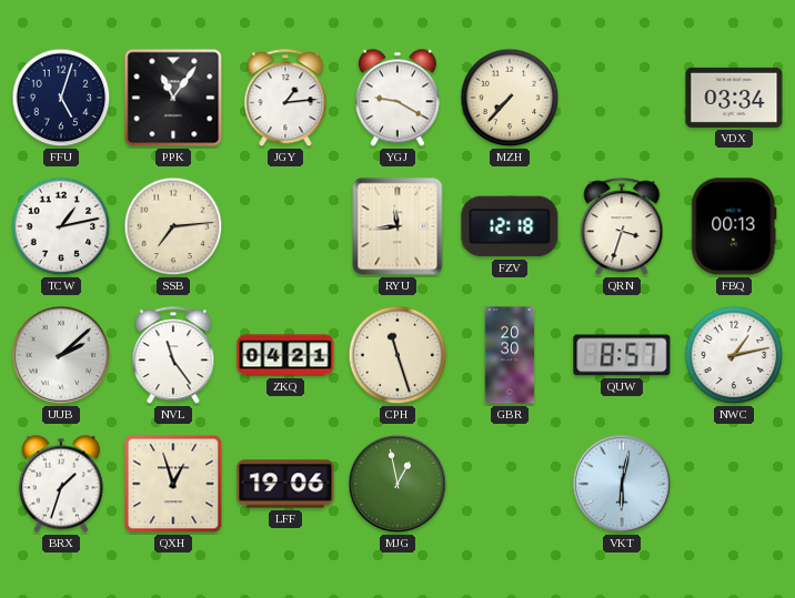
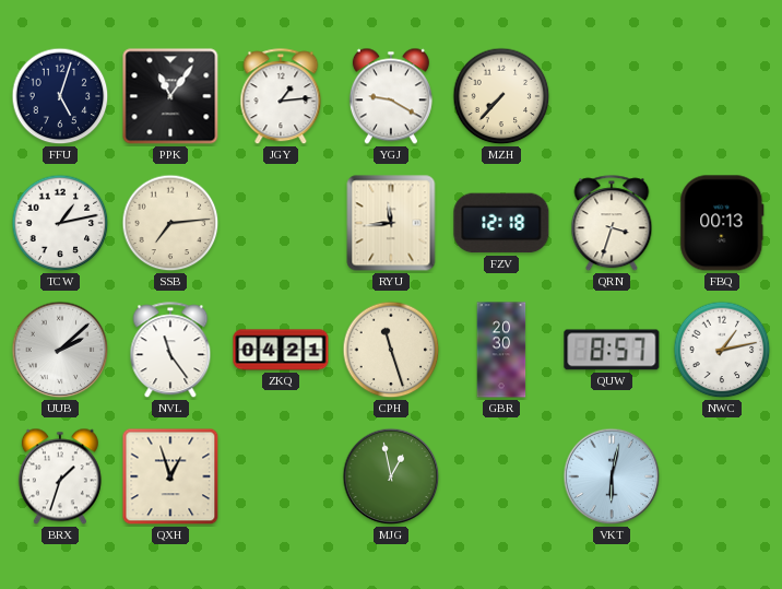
VDX: 03:34 -> none (734, 98)
LFF: 19:06 -> none (285, 484)
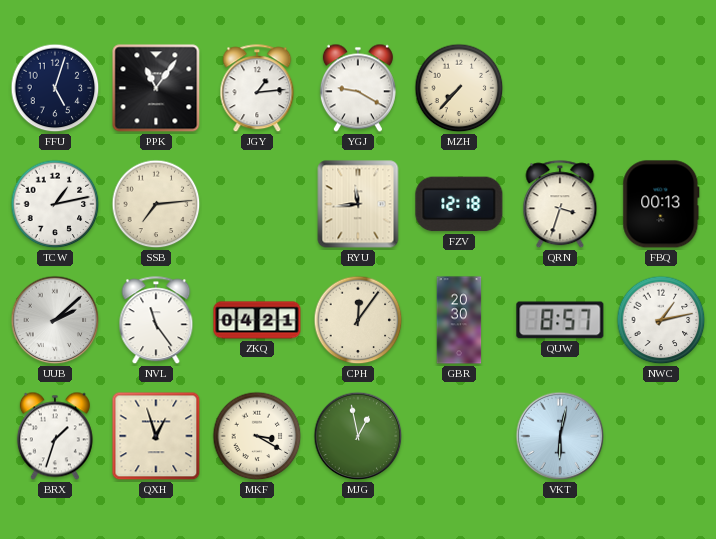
CPH: 11:27 -> 12:06 (358, 320)
MKF: none -> 3:20 (257, 436)
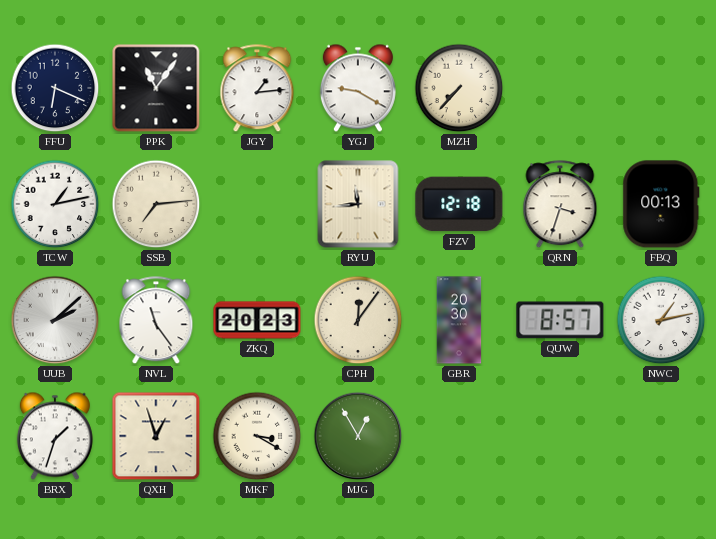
FFU: 5:03 -> 6:19 (55, 88)
ZKQ: 04:21 -> 20:23 (257, 320)
MJG: 12:58 -> 12:55 (358, 436)
VKT: 6:02 -> none (560, 436)
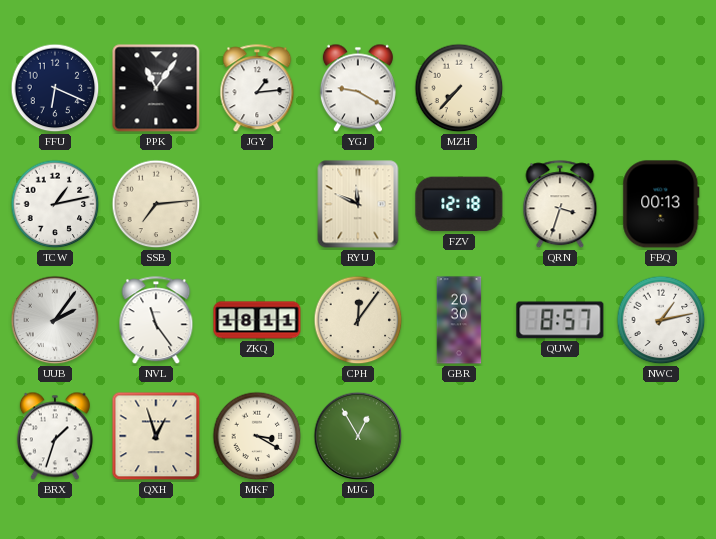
RYU: 11:44 -> 11:49 (358, 204)
UUB: 2:08 -> 2:06 (55, 320)
ZKQ: 20:23 -> 18:11 (257, 320)
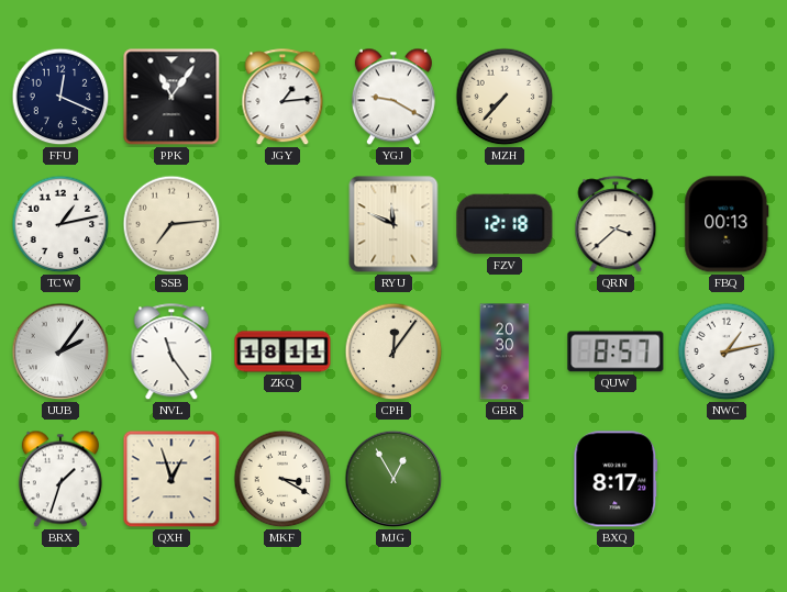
FFU: 6:19 -> 12:19 (60, 97)
QRN: 3:33 -> 3:38 (616, 225)
BXQ: none -> 8:17 (616, 479)
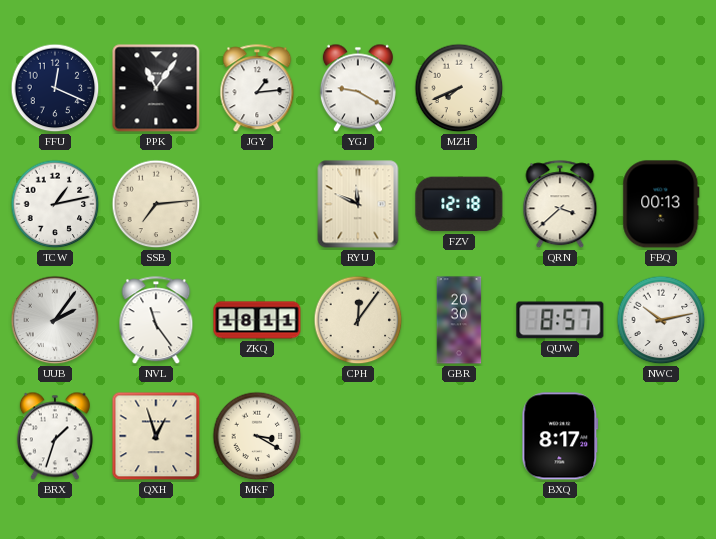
MZH: 7:37 -> 7:41 (459, 88)
NWC: 1:13 -> 10:13 (661, 320)
MJG: 12:55 -> none (393, 479)
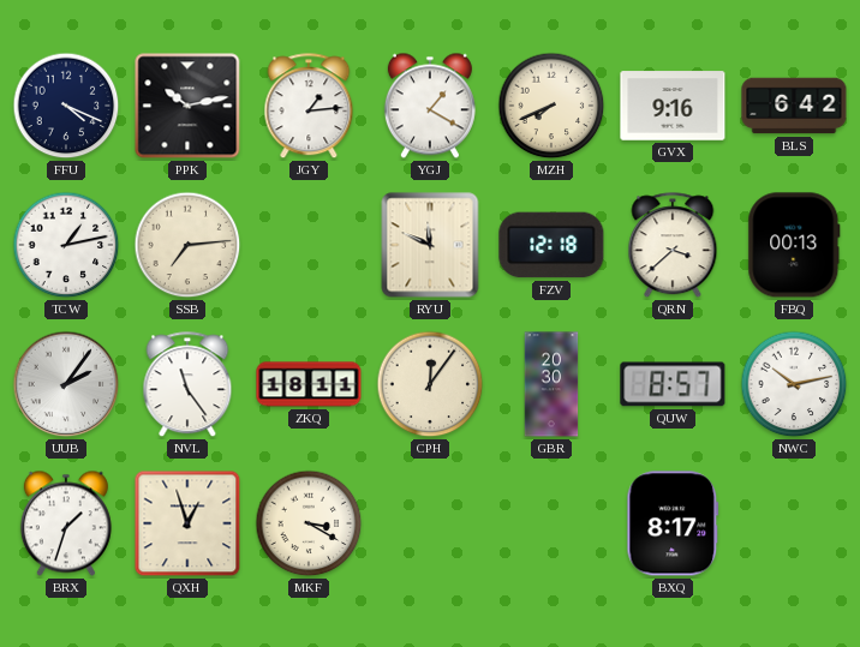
FFU: 12:19 -> 4:19 (66, 106)
PPK: 11:06 -> 10:13 (187, 106)
YGJ: 9:20 -> 1:20 (430, 106)
GVX: none -> 9:16 (673, 106)
BLS: none -> 6:42 (794, 106)
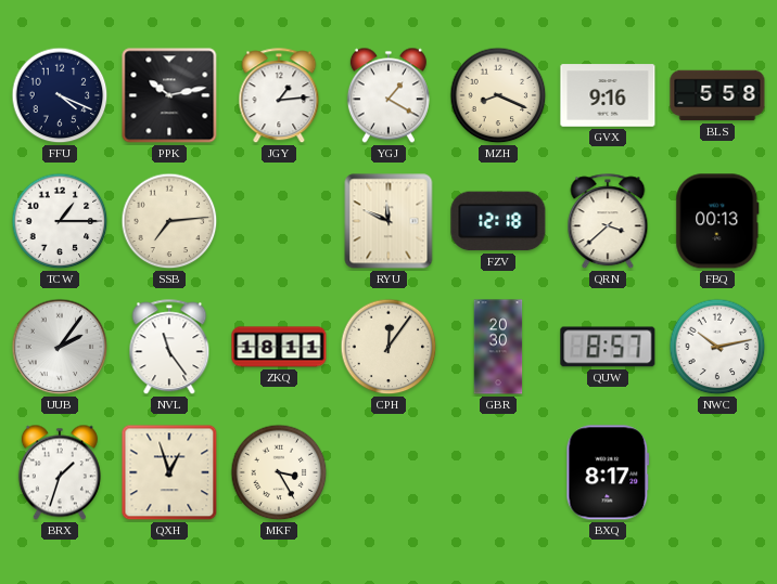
MZH: 7:41 -> 8:19 (498, 95)
BLS: 6:42 -> 5:58 (717, 95)
TCW: 1:13 -> 1:15 (60, 221)
MKF: 3:20 -> 3:25 (279, 472)
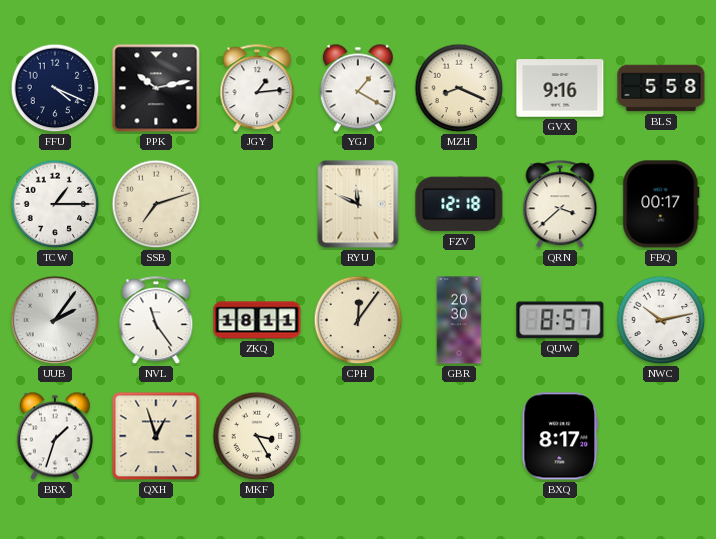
SSB: 7:14 -> 7:12 (156, 204)
FBQ: 00:13 -> 00:17 (661, 204)
